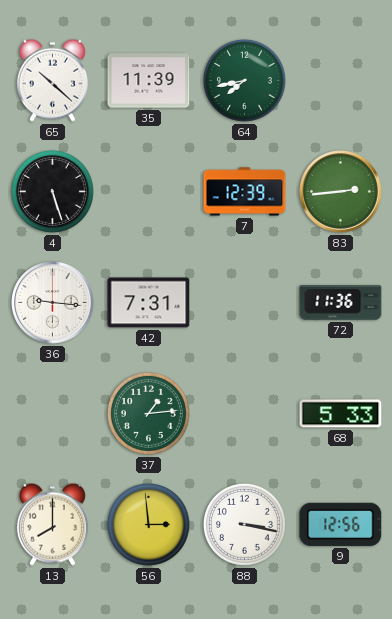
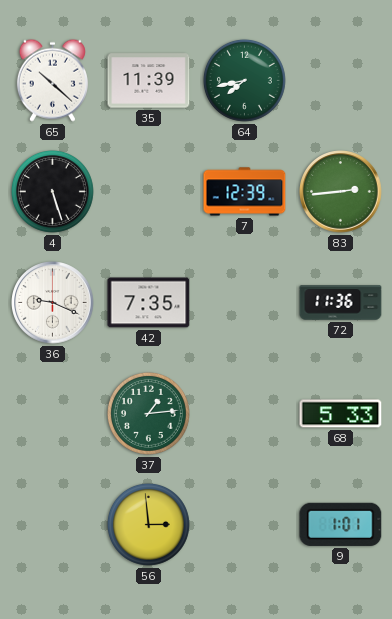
36: 9:16 -> 9:19 (53, 303)
42: 7:31 -> 7:35 (149, 303)
13: 8:00 -> none (52, 524)
88: 3:17 -> none (244, 524)
9: 12:56 -> 1:01 (341, 524)
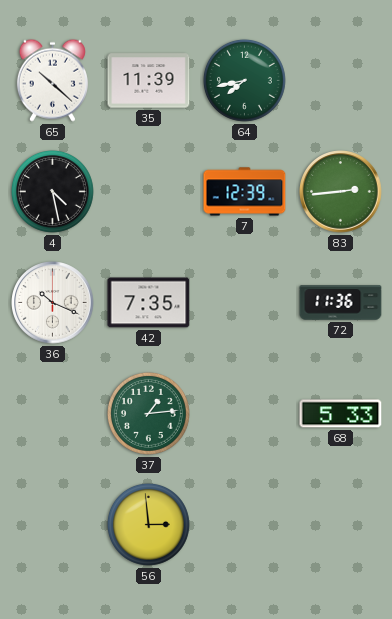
4: 5:27 -> 4:28 (52, 191)
36: 9:19 -> 10:19 (53, 303)
9: 1:01 -> none (341, 524)
